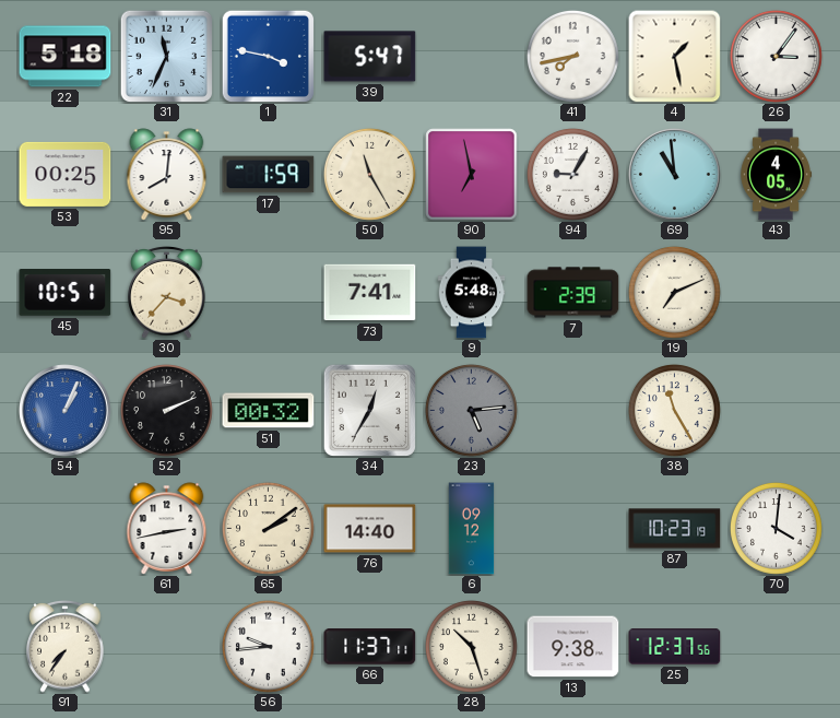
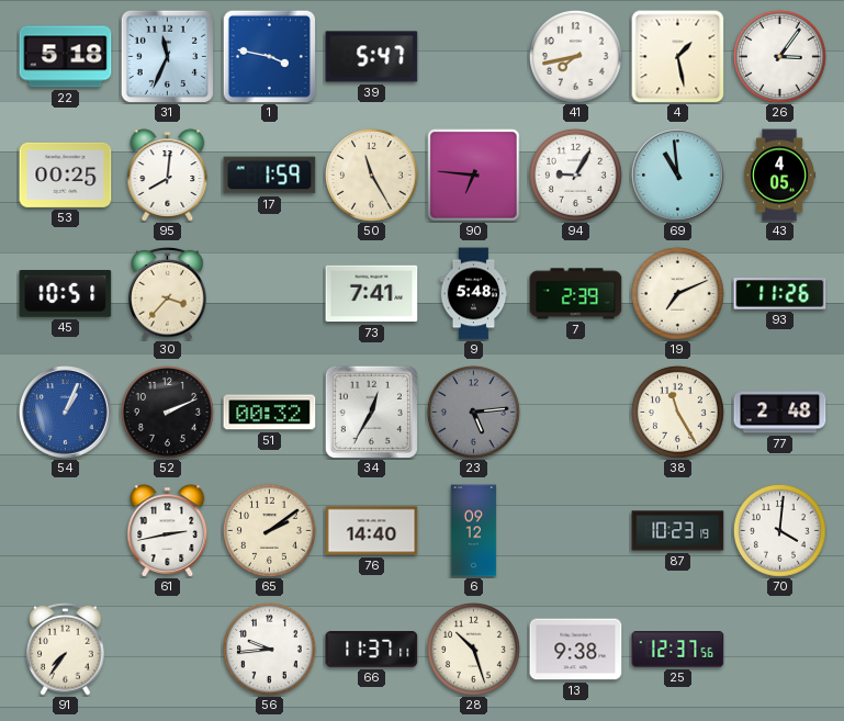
90: 6:58 -> 6:46 (474, 176)
93: none -> 11:26 (780, 294)
77: none -> 2:48 (780, 413)
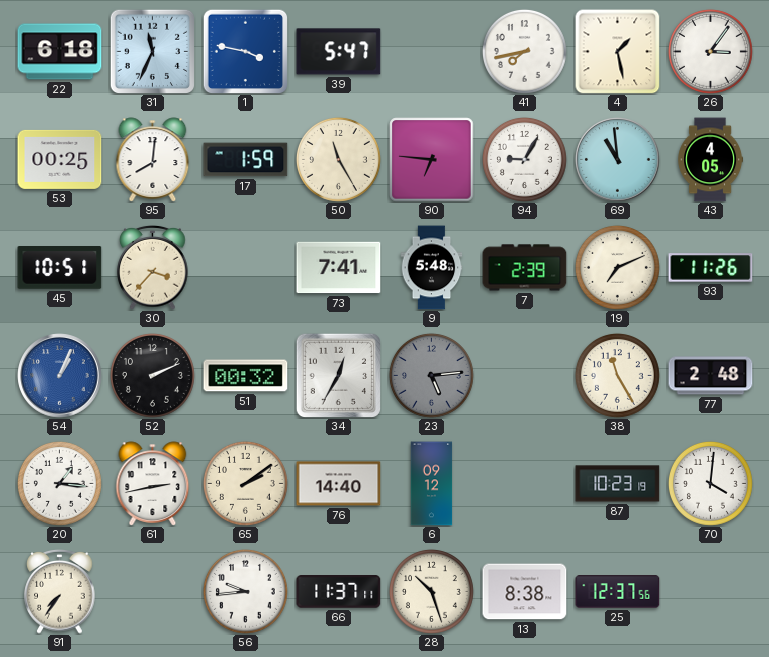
22: 5:18 -> 6:18 (60, 52)
20: none -> 1:16 (59, 483)
13: 9:38 -> 8:38 (525, 592)
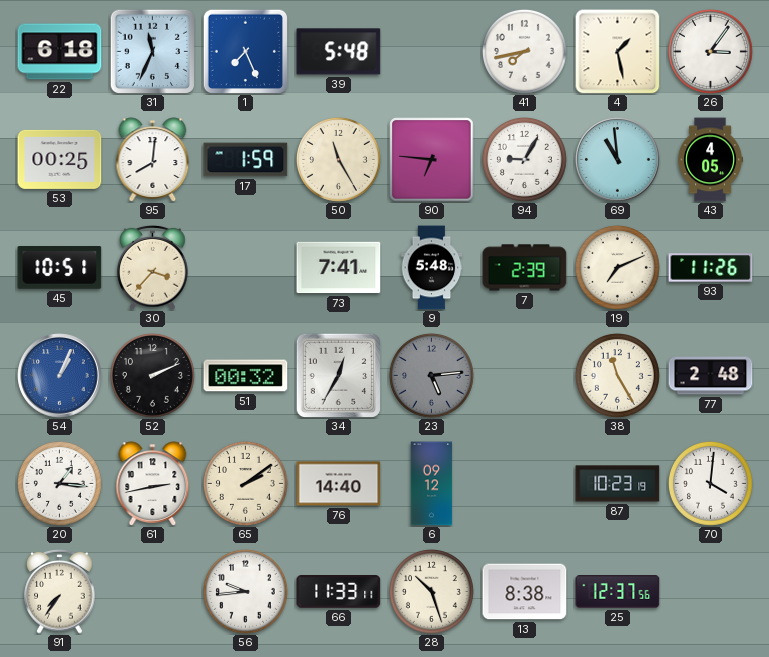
1: 3:47 -> 7:26 (245, 51)
39: 5:47 -> 5:48 (339, 52)
66: 11:37 -> 11:33 (339, 592)
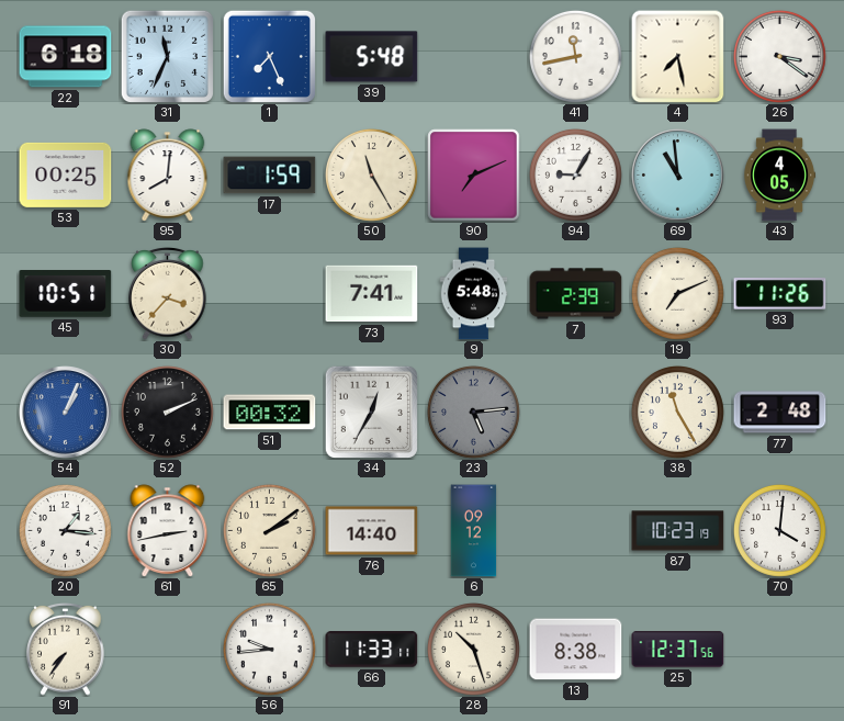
41: 7:43 -> 11:43 (575, 56)
4: 1:28 -> 7:28 (678, 57)
26: 3:06 -> 3:21 (779, 56)
90: 6:46 -> 7:11 (474, 176)
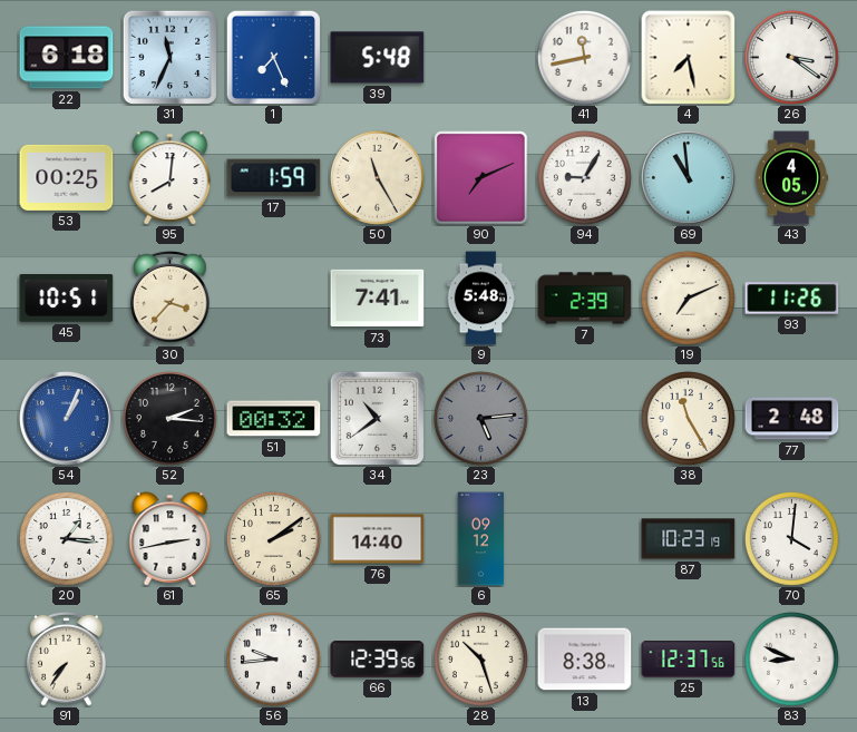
52: 2:11 -> 2:16 (169, 418)
34: 12:35 -> 10:39 (377, 418)
66: 11:33 -> 12:39 (378, 660)
83: none -> 8:49 (791, 658)
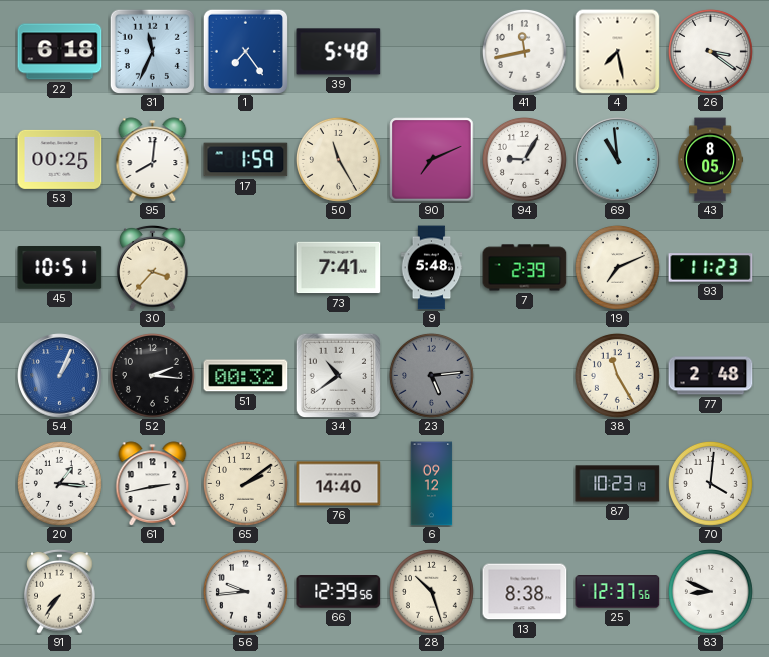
1: 7:26 -> 7:24 (245, 51)
43: 4:05 -> 8:05 (711, 160)
93: 11:26 -> 11:23 (711, 268)
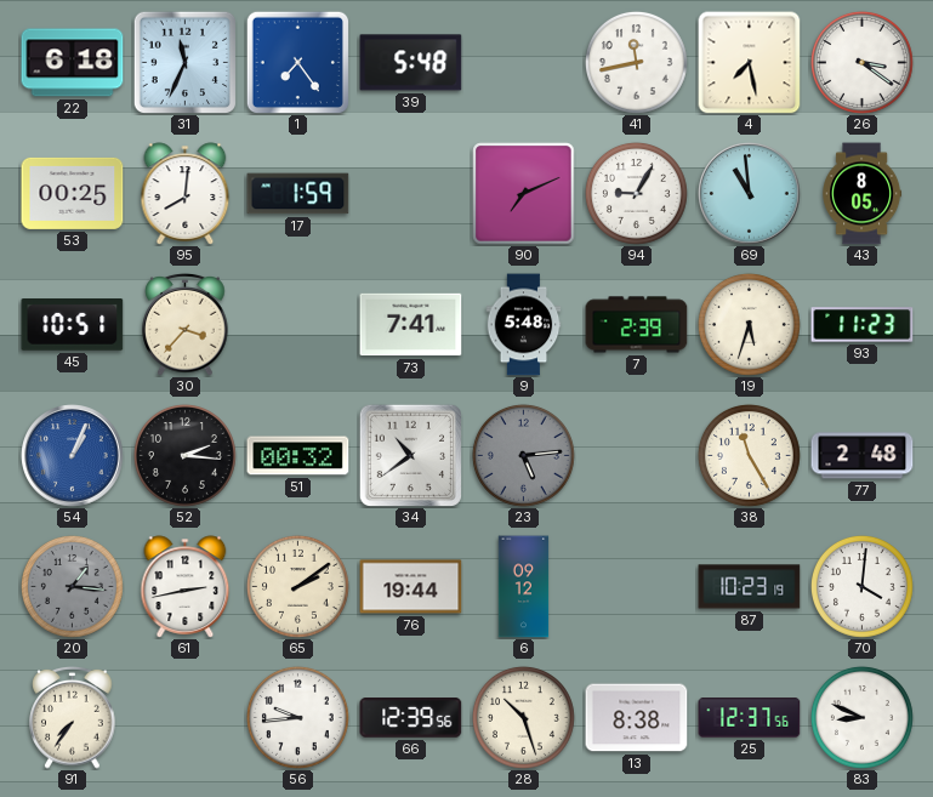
50: 11:25 -> none (338, 159)
19: 7:11 -> 5:33 (749, 324)
20 dial: white -> grey (72, 586)
76: 14:40 -> 19:44 (411, 587)
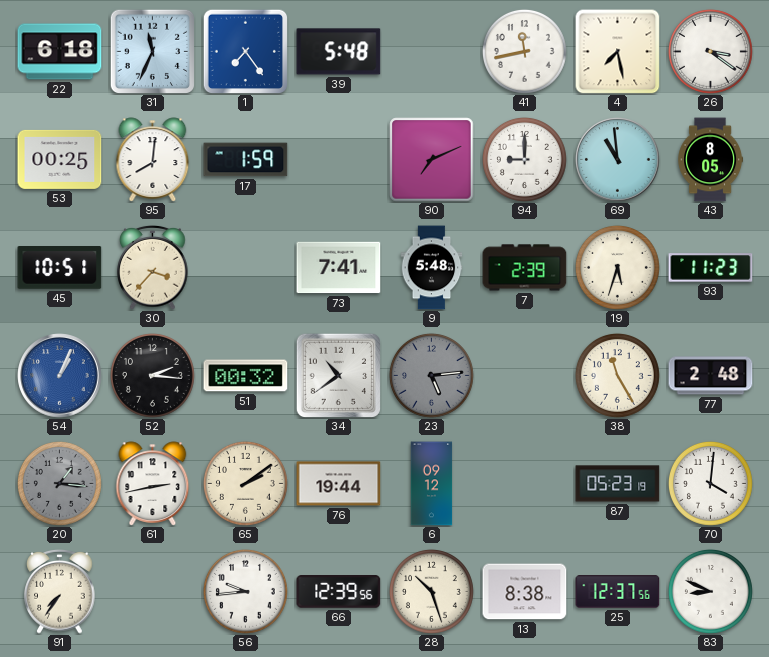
94: 9:05 -> 9:00 (524, 159)
87: 10:23 -> 05:23 (618, 484)
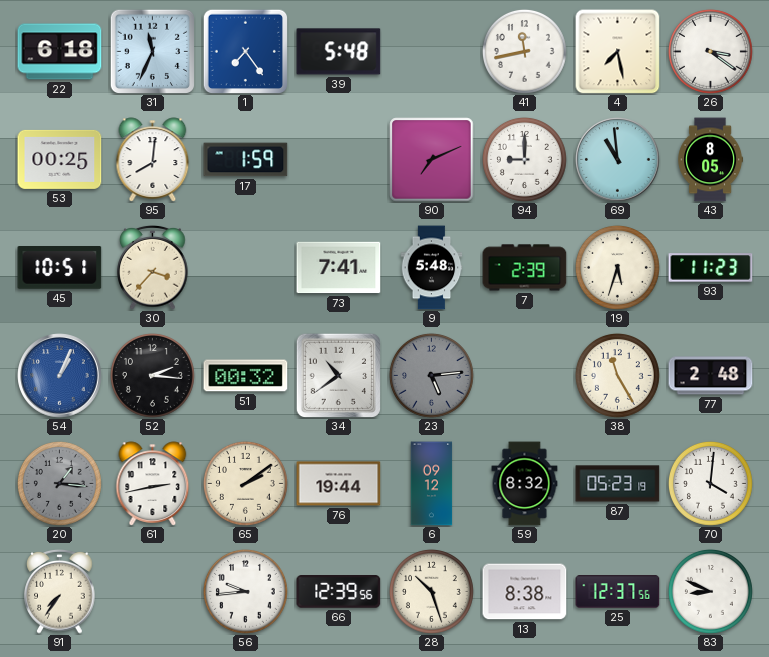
59: none -> 8:32 (525, 484)
